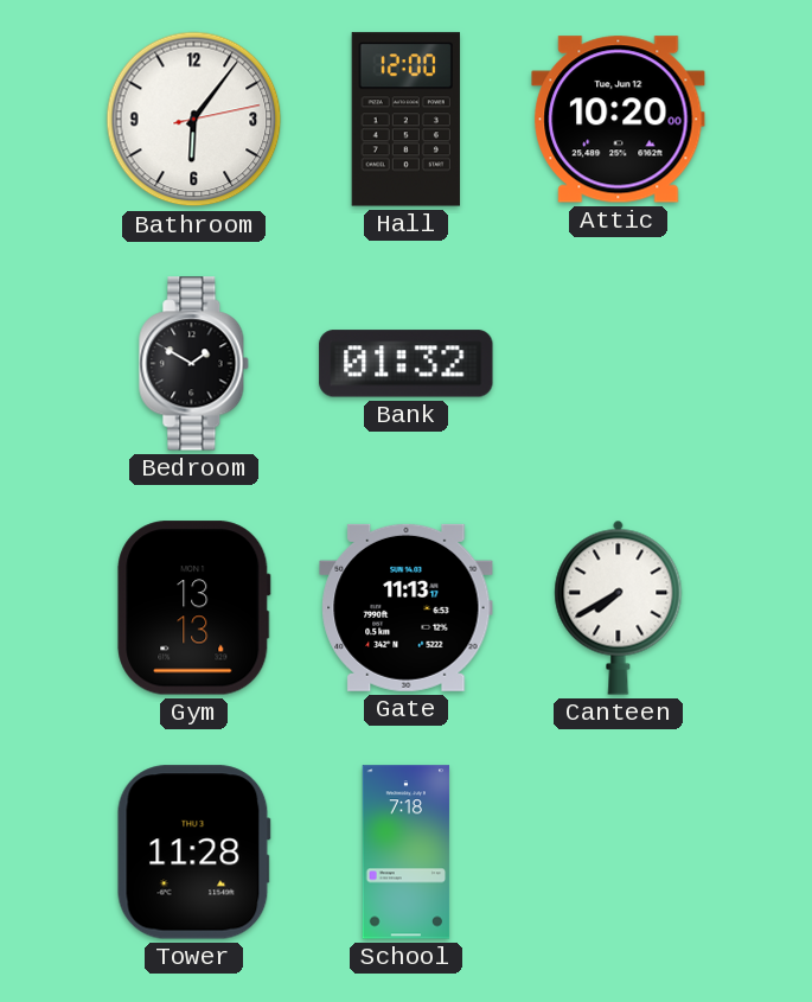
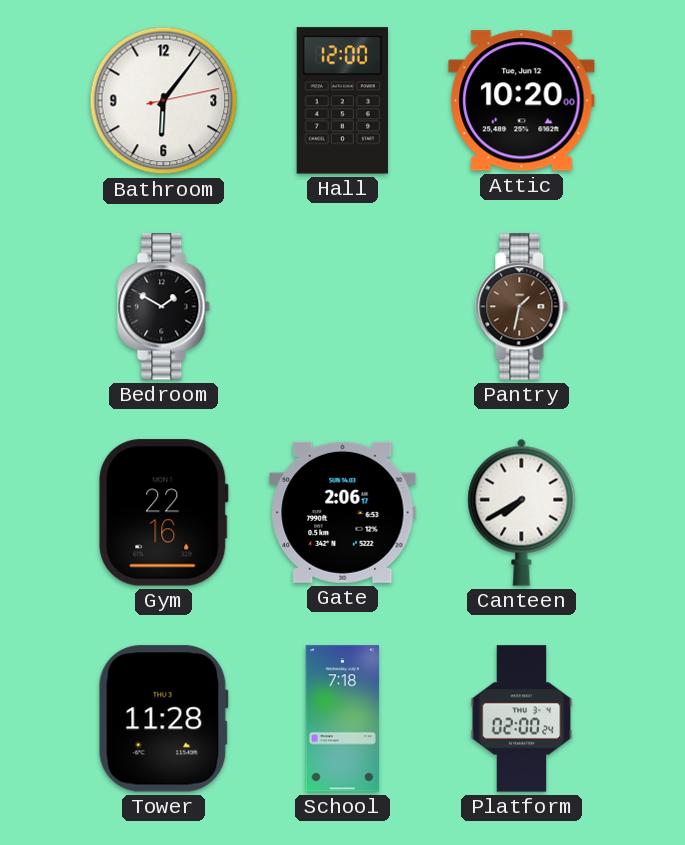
Bank: 01:32 -> none (407, 364)
Pantry: none -> 1:32 (522, 307)
Gym: 13:13 -> 22:16 (164, 513)
Gate: 11:13 -> 2:06 (343, 512)
Platform: none -> 02:00 (522, 719)
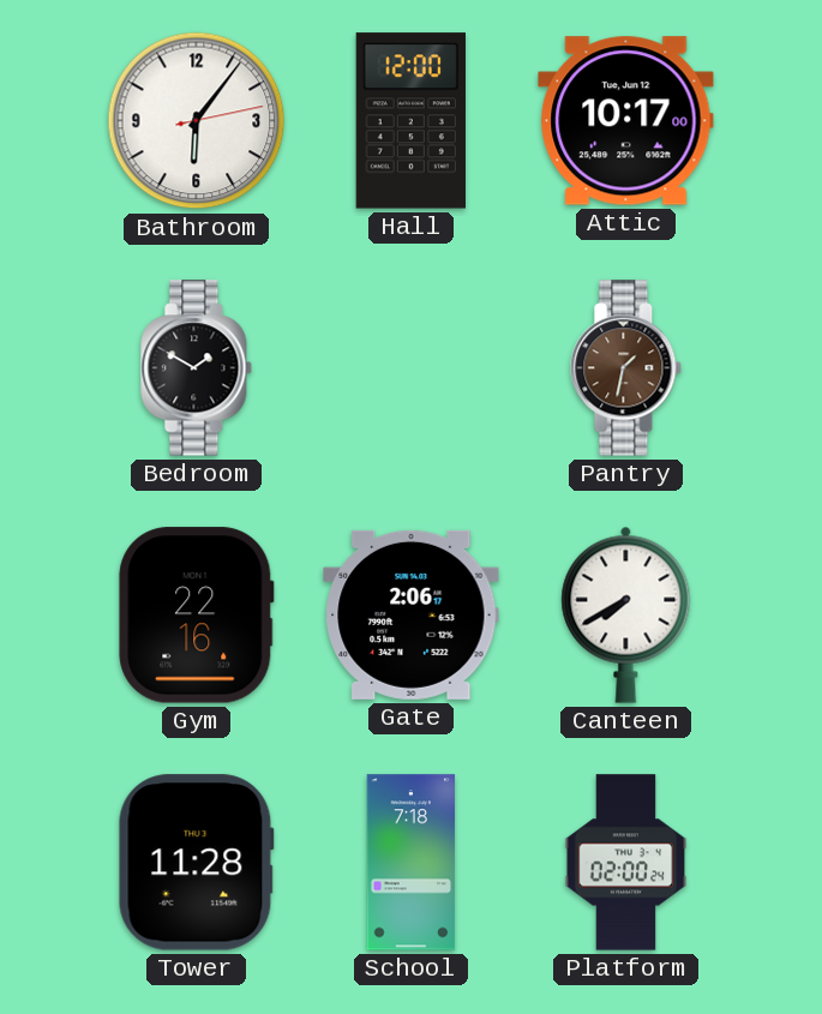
Attic: 10:20 -> 10:17 (626, 121)
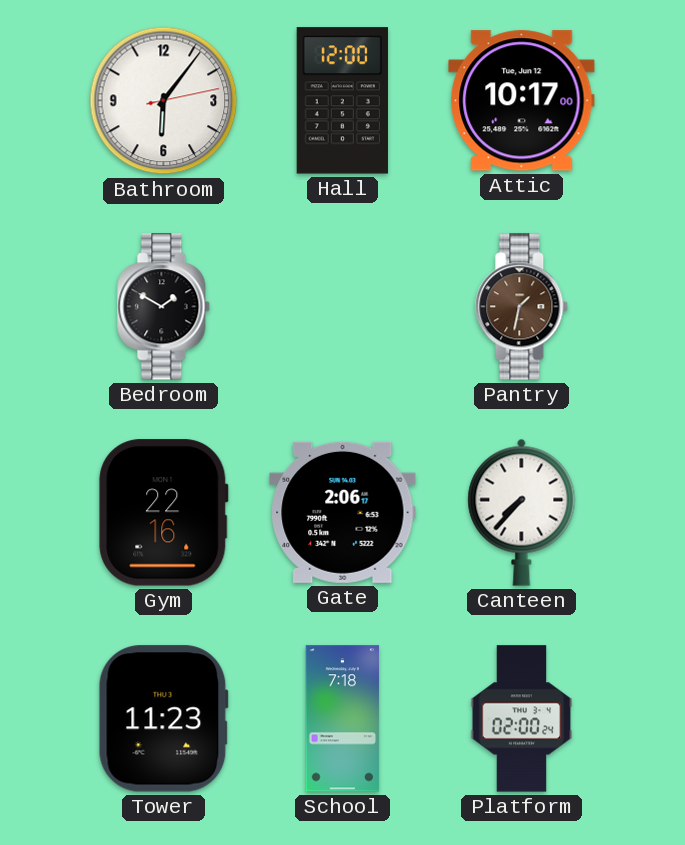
Canteen: 7:40 -> 7:37 (522, 512)
Tower: 11:28 -> 11:23 (163, 719)
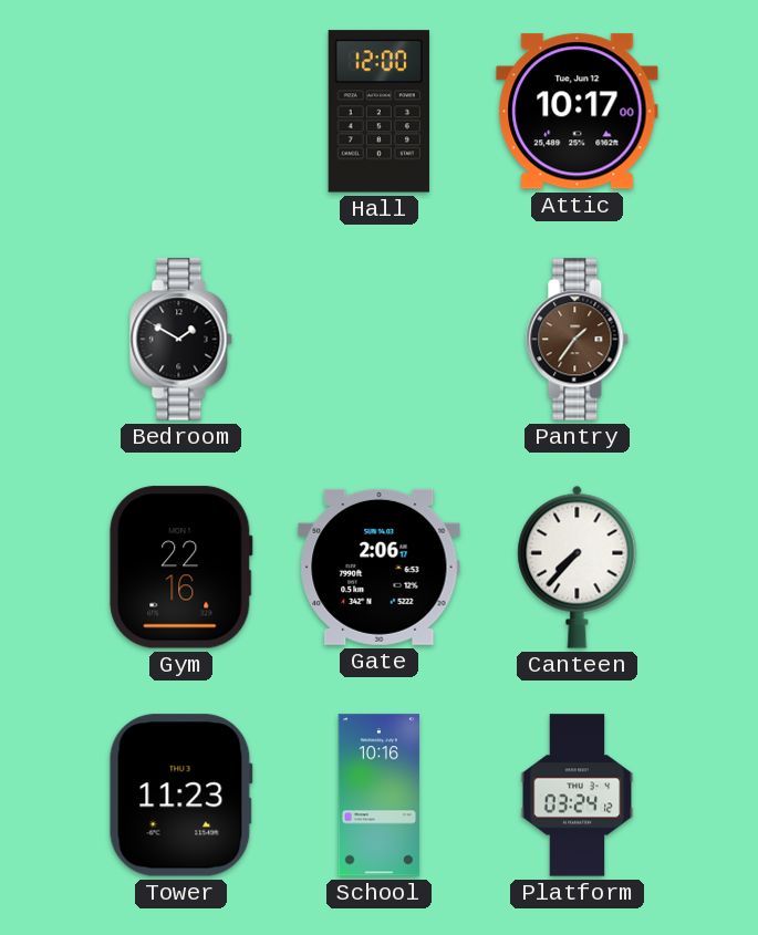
Bathroom: 6:06 -> none (164, 101)
Pantry: 1:32 -> 1:36 (578, 340)
School: 7:18 -> 10:16 (380, 796)
Platform: 02:00 -> 03:24 (578, 796)
